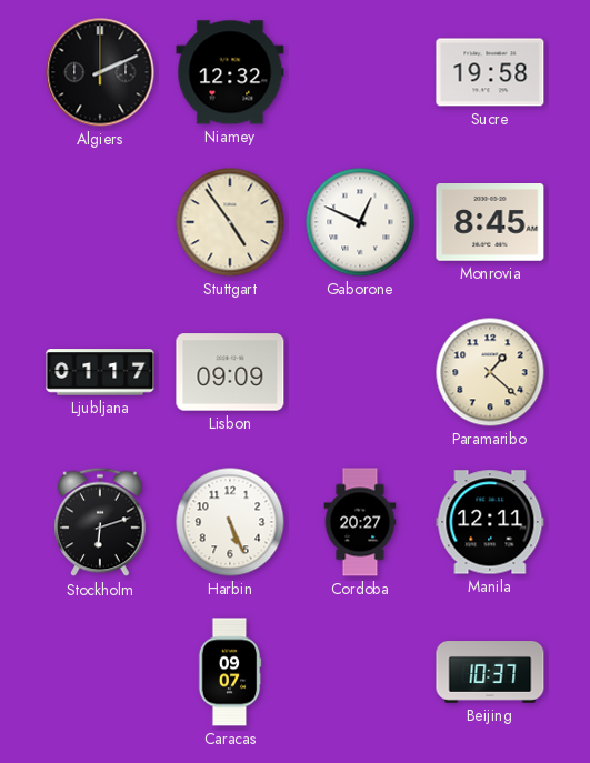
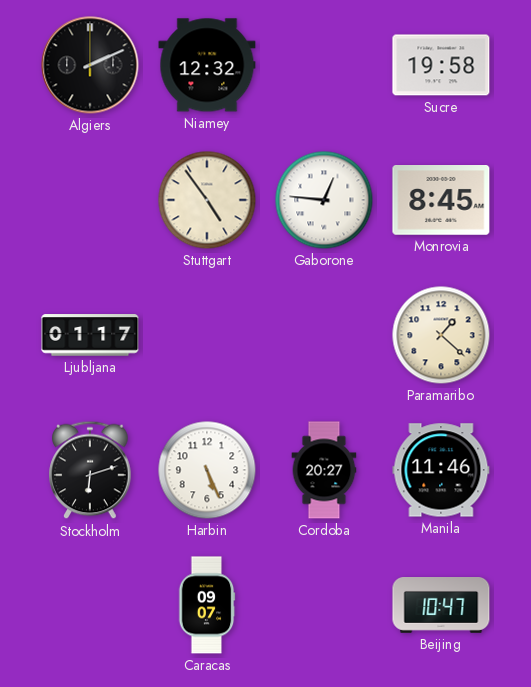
Gaborone: 12:49 -> 12:46 (324, 200)
Lisbon: 09:09 -> none (230, 372)
Manila: 12:11 -> 11:46 (441, 470)
Beijing: 10:37 -> 10:47 (441, 606)
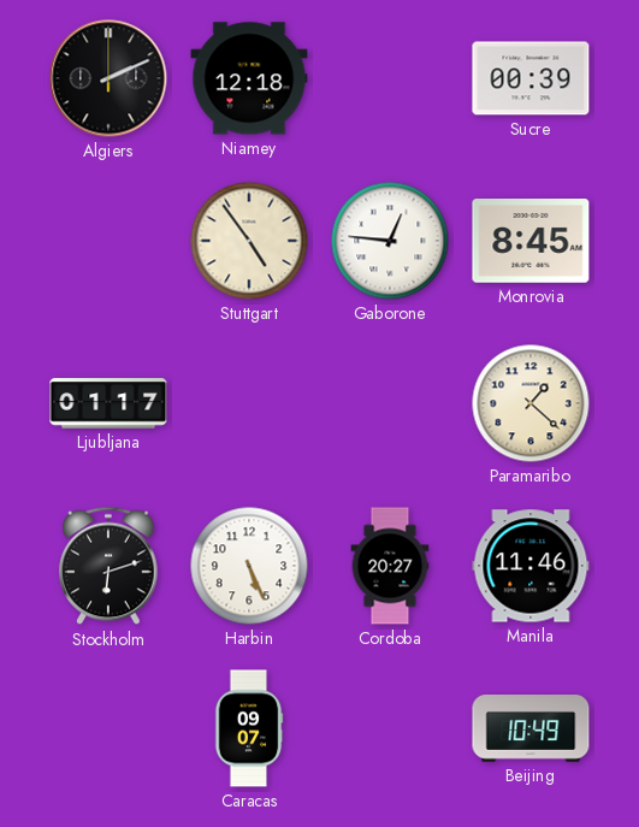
Niamey: 12:32 -> 12:18 (249, 78)
Sucre: 19:58 -> 00:39 (531, 78)
Beijing: 10:47 -> 10:49 (531, 729)
